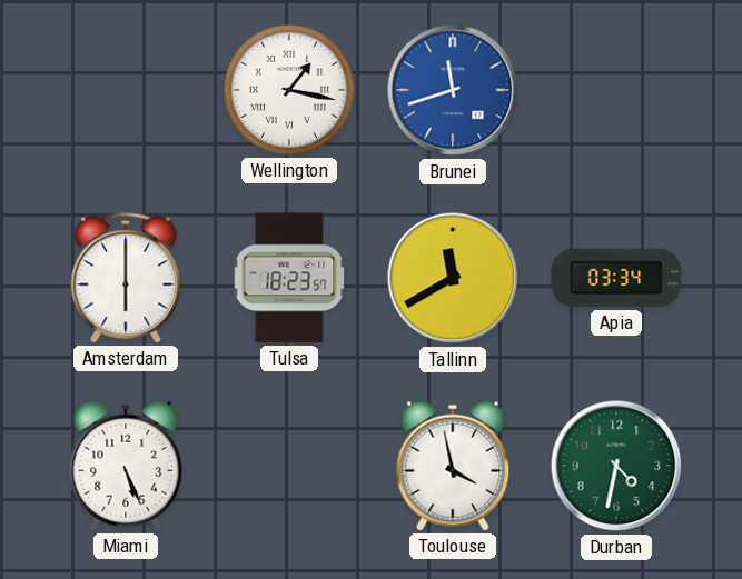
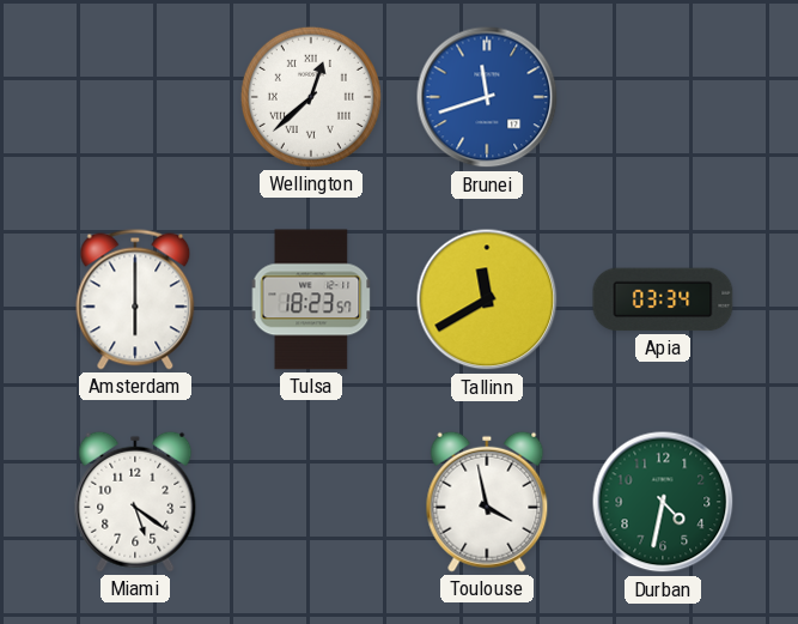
Wellington: 1:17 -> 12:38 (311, 97)
Miami: 5:26 -> 5:21 (135, 502)
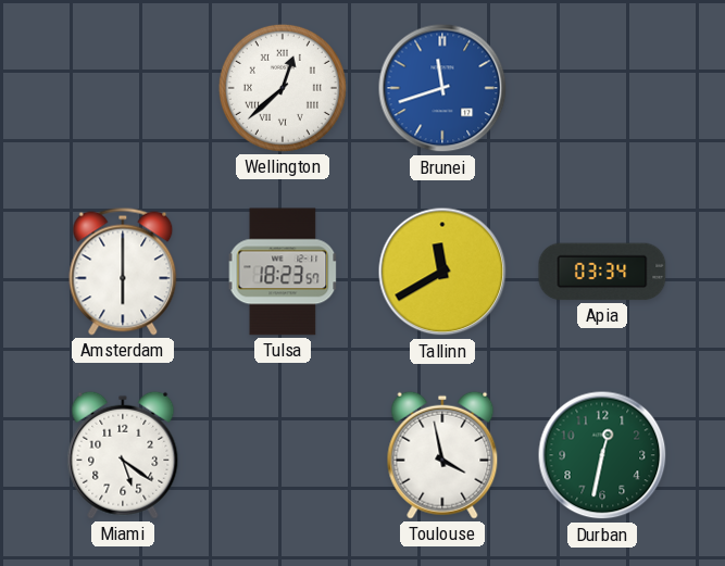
Durban: 4:32 -> 12:32 (602, 455)
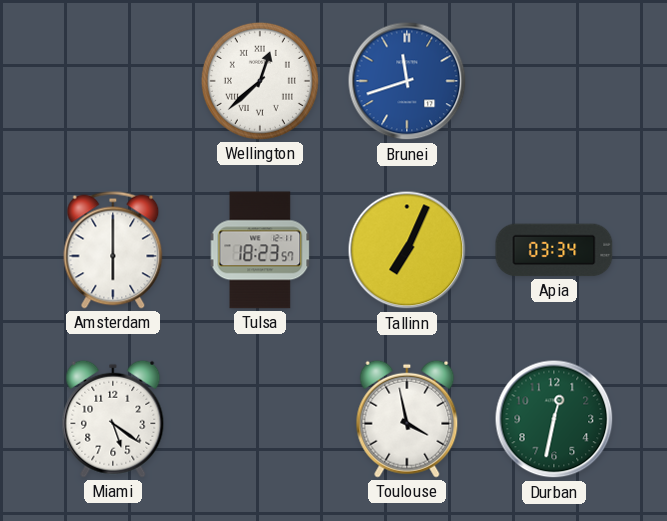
Tallinn: 11:40 -> 7:04 (407, 250)
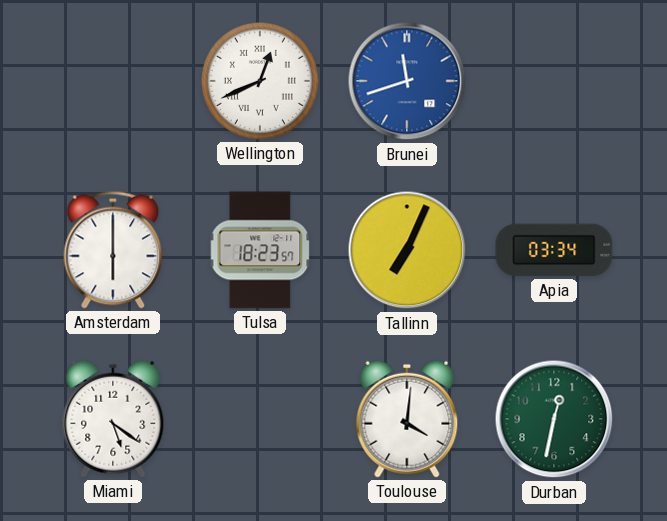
Wellington: 12:38 -> 12:41 (260, 81)
Toulouse: 3:58 -> 4:01 (407, 419)
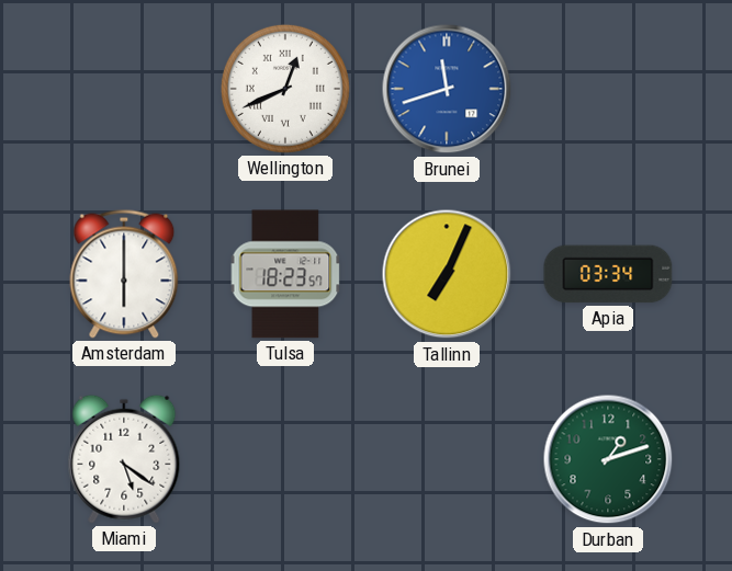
Toulouse: 4:01 -> none (407, 419)
Durban: 12:32 -> 1:12 (608, 459)
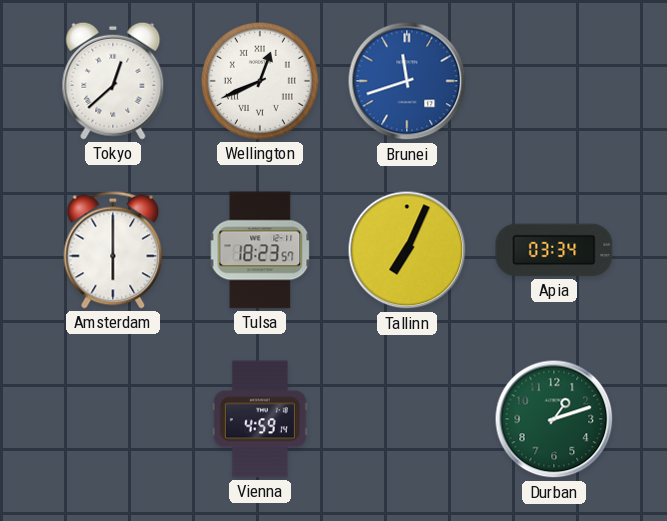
Tokyo: none -> 12:38 (113, 81)
Miami: 5:21 -> none (124, 459)
Vienna: none -> 4:59 (260, 419)
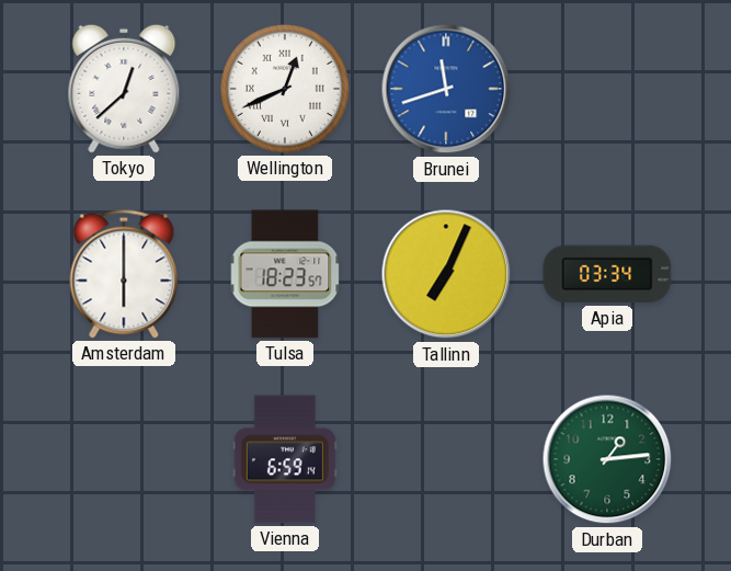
Vienna: 4:59 -> 6:59 (285, 459)
Durban: 1:12 -> 1:14 (607, 459)
